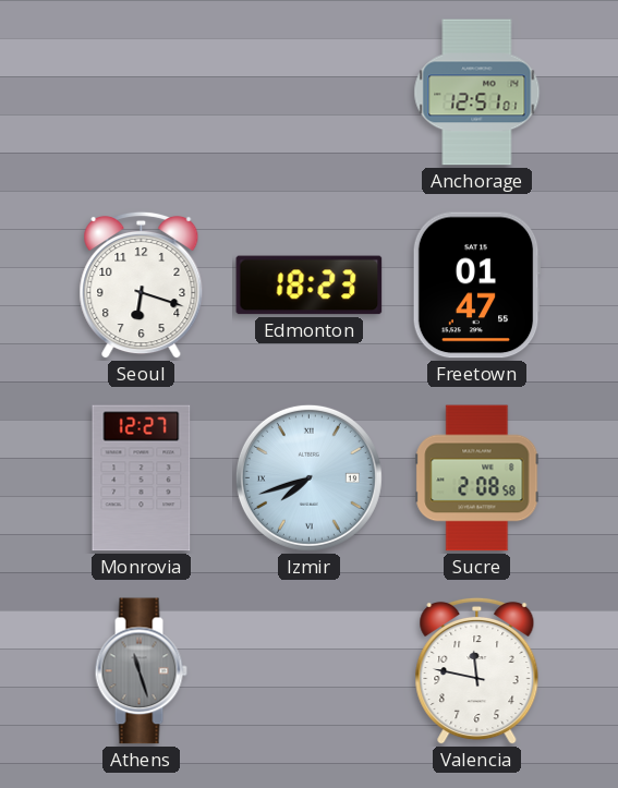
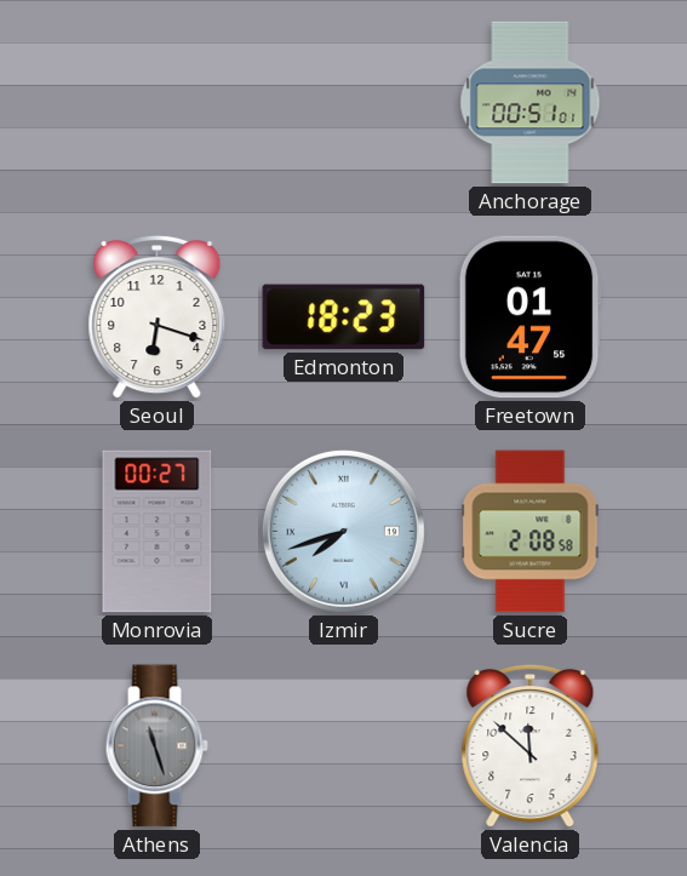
Anchorage: 12:51 -> 00:51 (531, 103)
Monrovia: 12:27 -> 00:27 (158, 532)
Valencia: 11:47 -> 11:52 (531, 746)
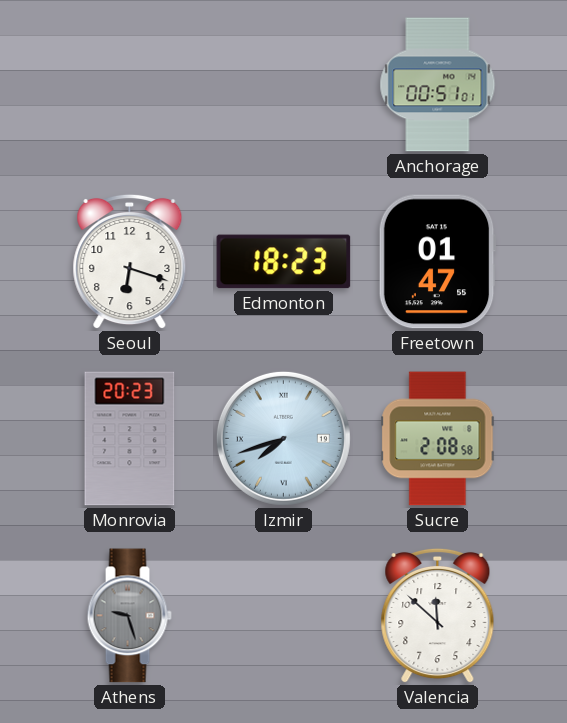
Monrovia: 00:27 -> 20:23 (130, 439)
Athens: 11:27 -> 9:27 (129, 616)
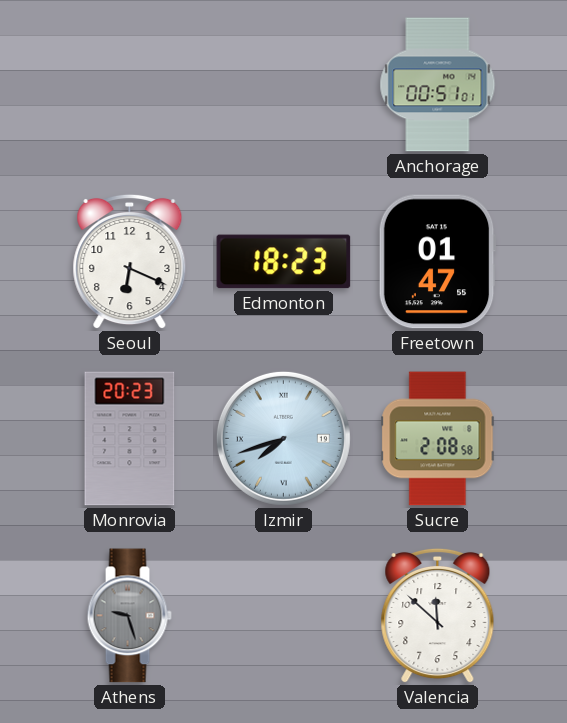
Seoul: 6:18 -> 6:19 (130, 262)
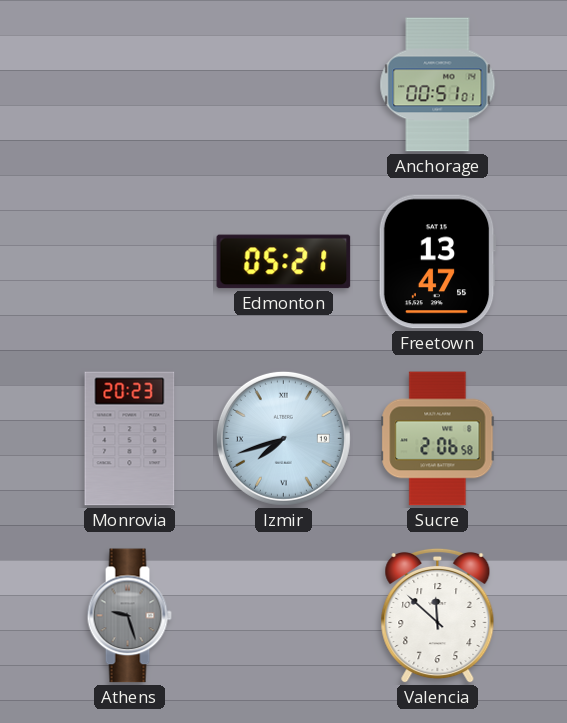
Seoul: 6:19 -> none (130, 262)
Edmonton: 18:23 -> 05:21 (284, 262)
Freetown: 01:47 -> 13:47 (437, 262)
Sucre: 2:08 -> 2:06 (438, 439)
